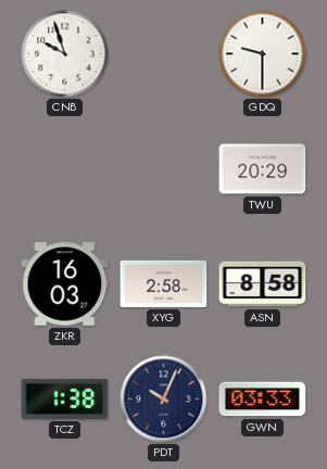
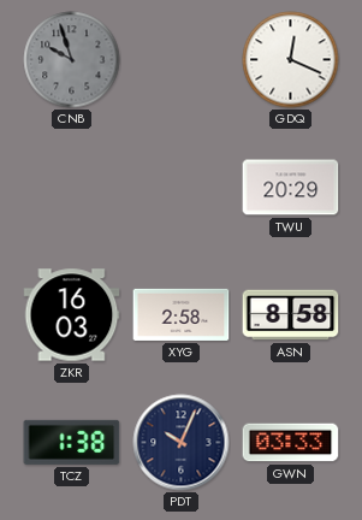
CNB dial: white -> grey (72, 60)
GDQ: 9:30 -> 12:19 (291, 60)
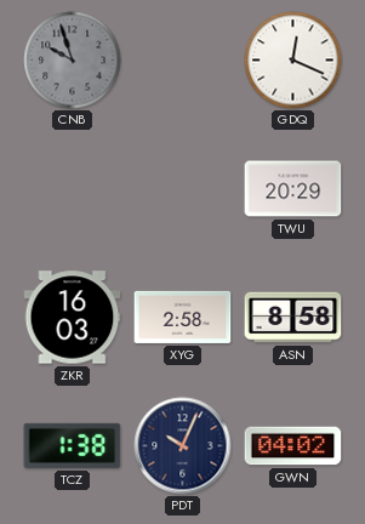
GWN: 03:33 -> 04:02 (293, 446)
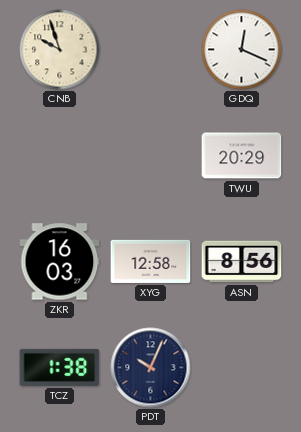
CNB dial: grey -> cream (60, 50)
XYG: 2:58 -> 12:58 (151, 261)
ASN: 8:58 -> 8:56 (242, 262)
GWN: 04:02 -> none (293, 446)
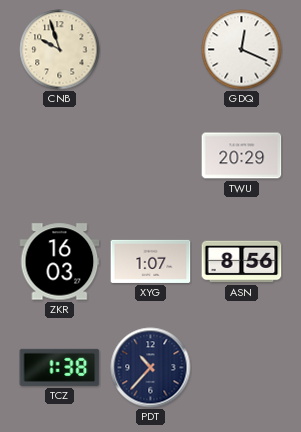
XYG: 12:58 -> 1:07 (151, 261)
PDT: 10:04 -> 10:37 (151, 368)
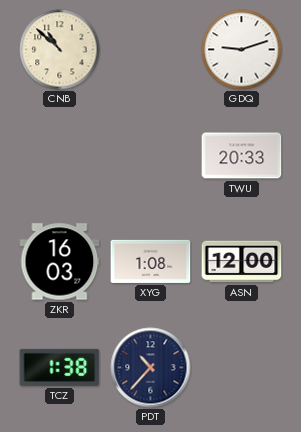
CNB: 9:57 -> 10:52 (60, 50)
GDQ: 12:19 -> 9:12 (242, 50)
TWU: 20:29 -> 20:33 (242, 156)
XYG: 1:07 -> 1:08 (151, 261)
ASN: 8:56 -> 12:00 (242, 262)
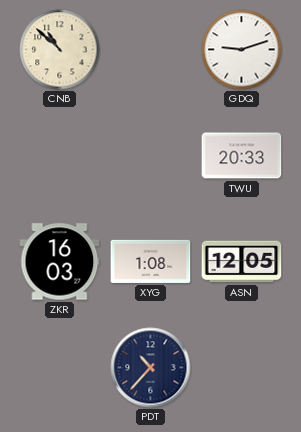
ASN: 12:00 -> 12:05 (242, 262)
TCZ: 1:38 -> none (60, 367)
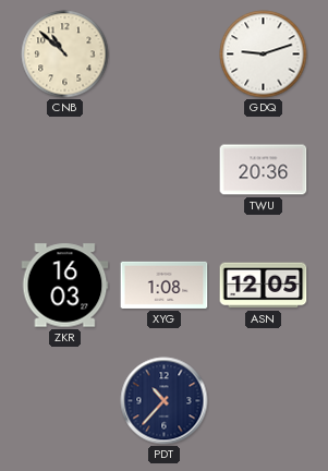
TWU: 20:33 -> 20:36 (264, 170)
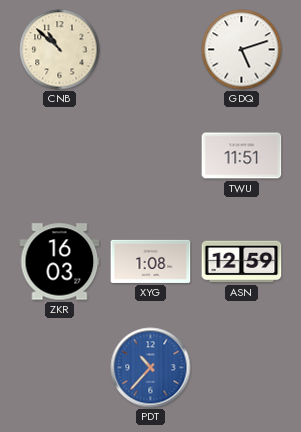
GDQ: 9:12 -> 5:12 (242, 50)
TWU: 20:36 -> 11:51 (242, 156)
ASN: 12:05 -> 12:59 (242, 262)
PDT dial: navy -> blue (151, 368)
